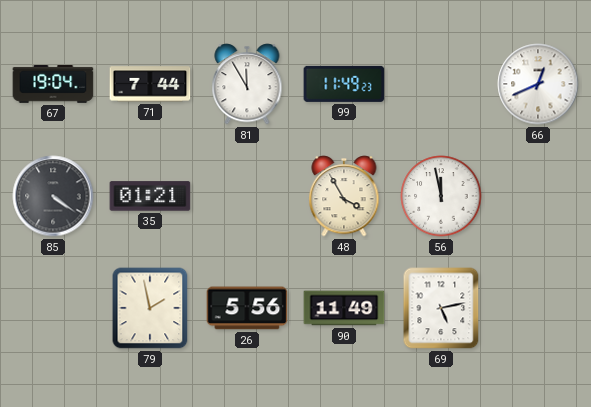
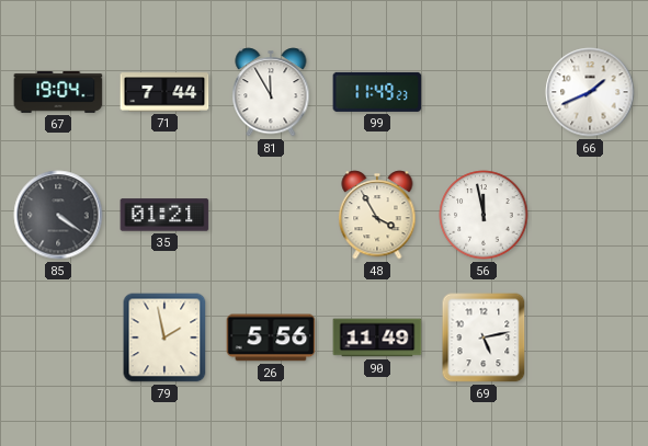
66: 12:41 -> 1:41 (590, 92)
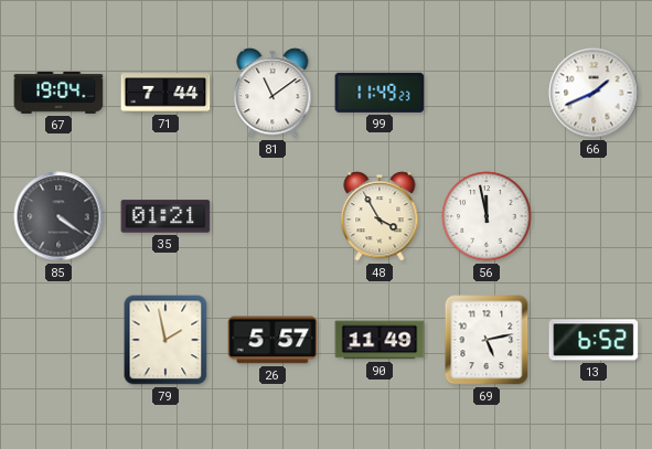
81: 11:55 -> 11:09 (272, 93)
26: 5:56 -> 5:57 (272, 340)
13: none -> 6:52 (594, 340)
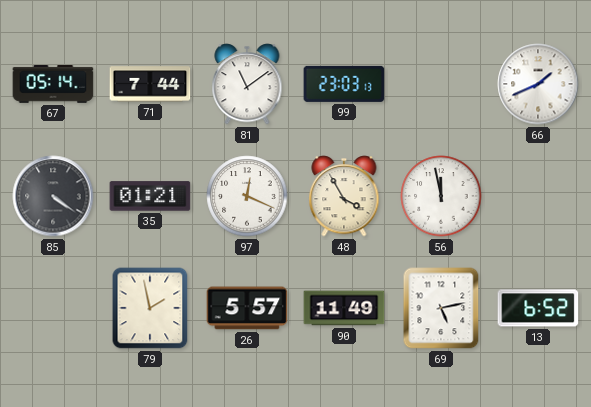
67: 19:04 -> 05:14 (53, 85)
99: 11:49 -> 23:03 (344, 84)
97: none -> 12:19 (247, 196)
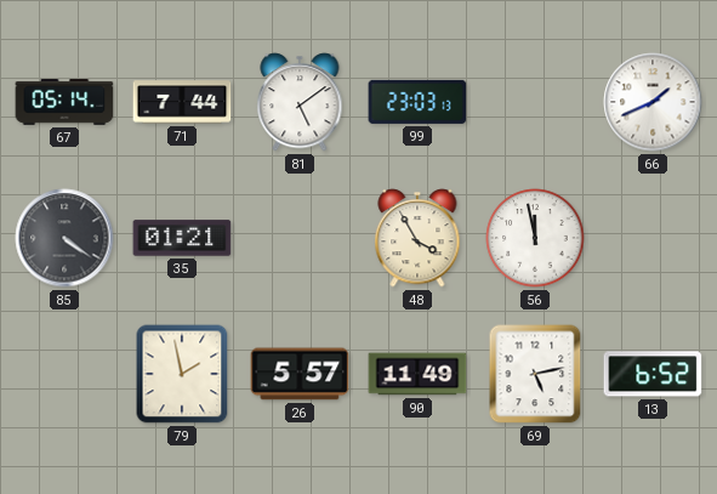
81: 11:09 -> 5:09 (300, 102)
97: 12:19 -> none (247, 196)
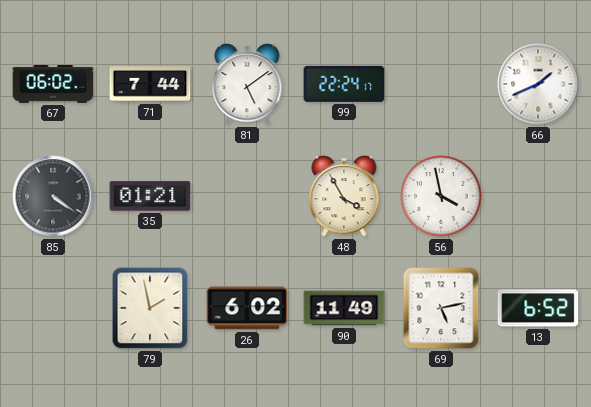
67: 05:14 -> 06:02 (53, 85)
99: 23:03 -> 22:24 (344, 84)
56: 11:58 -> 3:58 (441, 196)
26: 5:57 -> 6:02 (247, 308)
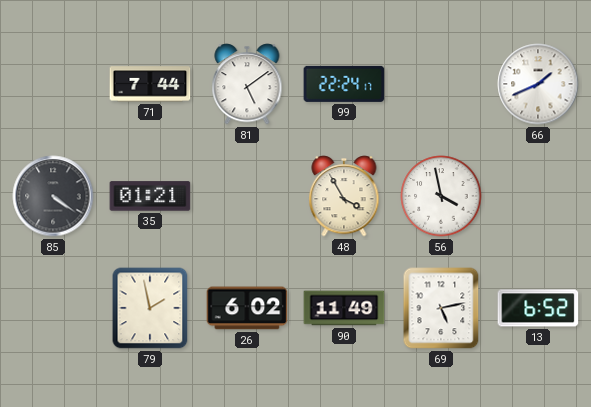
67: 06:02 -> none (53, 85)
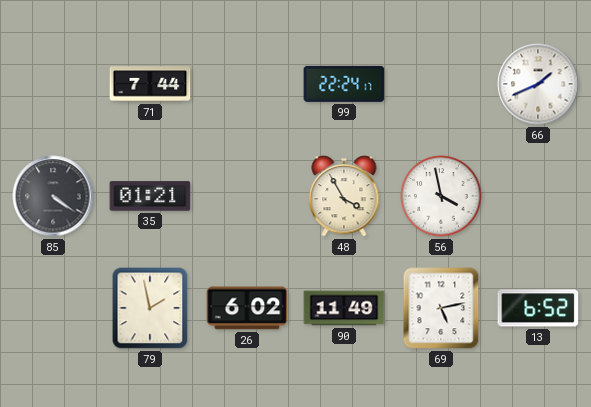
81: 5:09 -> none (247, 84)
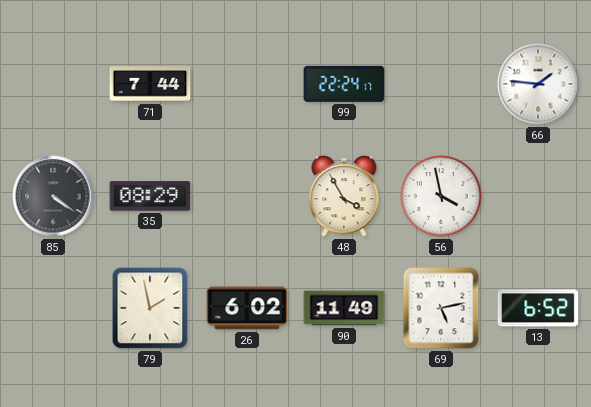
66: 1:41 -> 1:46 (538, 84)
35: 01:21 -> 08:29 (150, 196)
